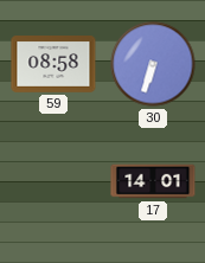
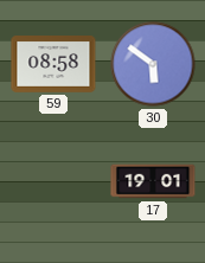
30: 6:33 -> 5:51 (153, 64)
17: 14:01 -> 19:01 (153, 181)
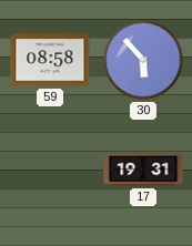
30: 5:51 -> 5:53 (143, 60)
17: 19:01 -> 19:31 (143, 170)
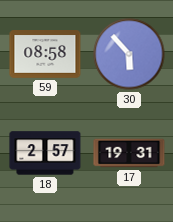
18: none -> 2:57 (45, 153)
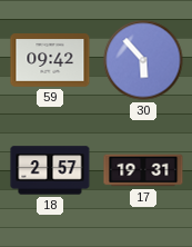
59: 08:58 -> 09:42 (50, 60)
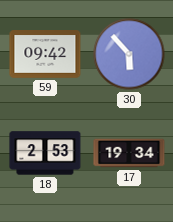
18: 2:57 -> 2:53 (45, 153)
17: 19:31 -> 19:34 (129, 153)
